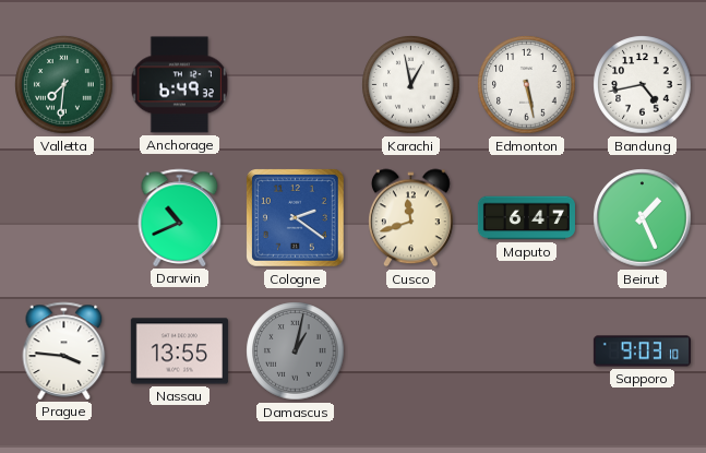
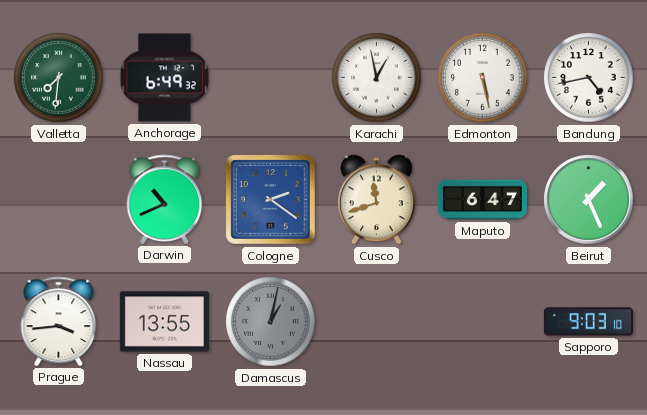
Prague: 3:46 -> 3:44 (59, 321)
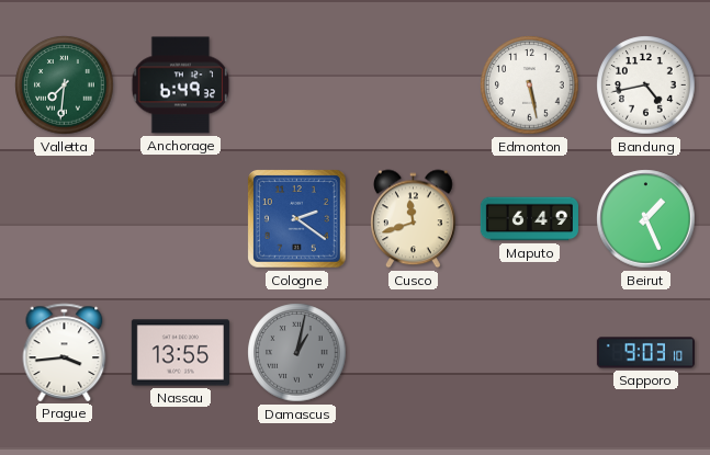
Karachi: 12:58 -> none (377, 78)
Darwin: 10:41 -> none (165, 199)
Maputo: 6:47 -> 6:49 (529, 219)
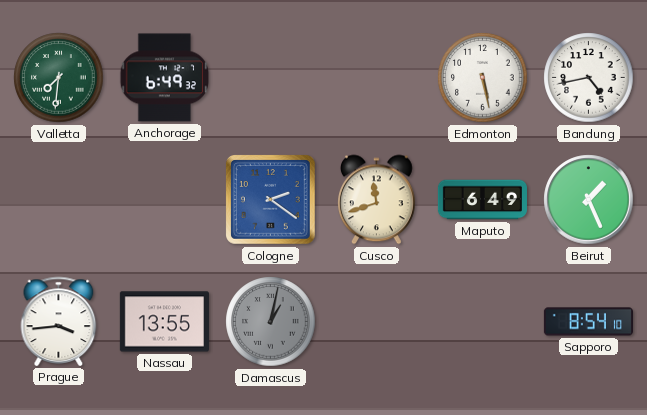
Sapporo: 9:03 -> 8:54 (588, 322)
